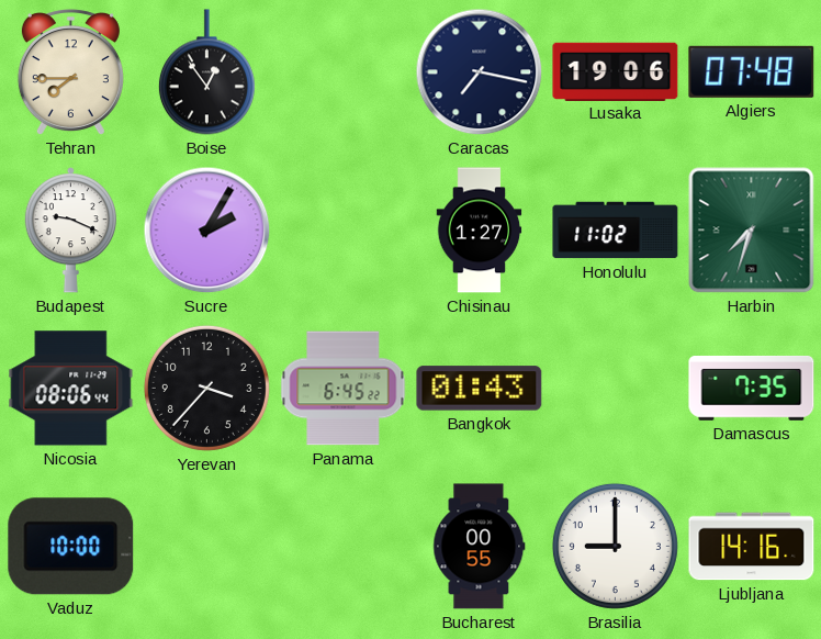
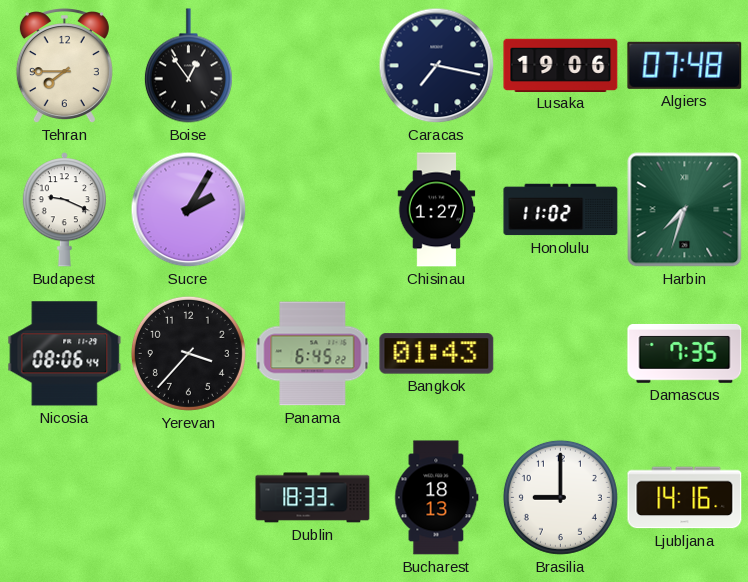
Vaduz: 10:00 -> none (71, 547)
Dublin: none -> 18:33 (313, 498)
Bucharest: 00:55 -> 18:13 (437, 498)
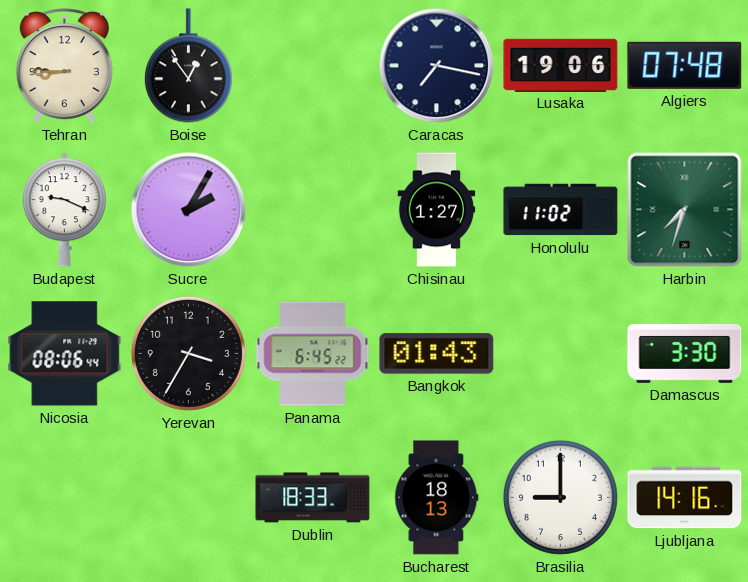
Tehran: 7:45 -> 8:45 (64, 66)
Yerevan: 3:37 -> 3:35 (188, 353)
Damascus: 7:35 -> 3:30 (685, 353)
